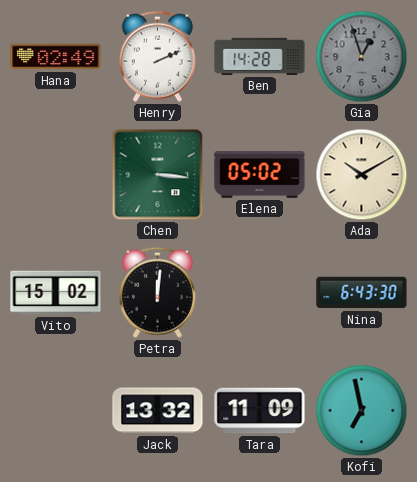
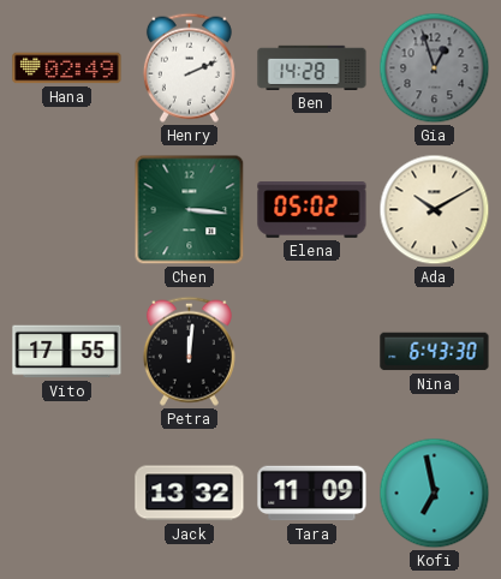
Vito: 15:02 -> 17:55 (67, 352)
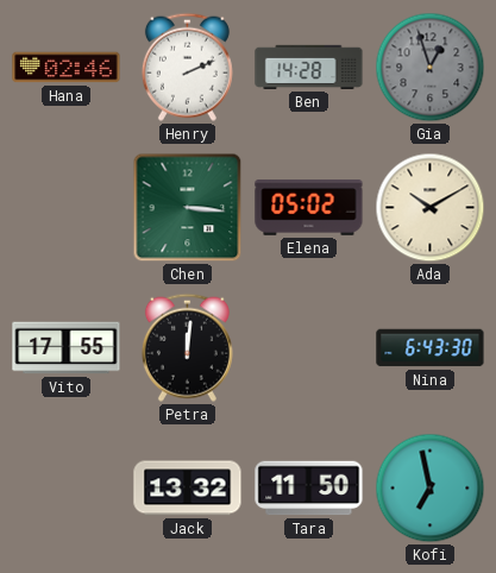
Hana: 02:49 -> 02:46 (67, 68)
Tara: 11:09 -> 11:50 (309, 489)
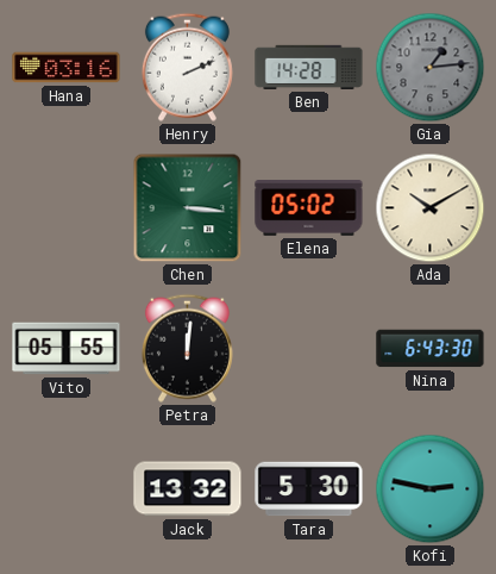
Hana: 02:46 -> 03:16 (67, 68)
Gia: 12:57 -> 1:14 (431, 68)
Vito: 17:55 -> 05:55 (67, 349)
Tara: 11:50 -> 5:30 (309, 489)
Kofi: 6:58 -> 2:47 (431, 489)
